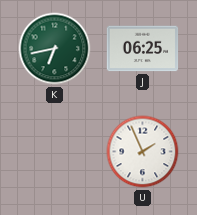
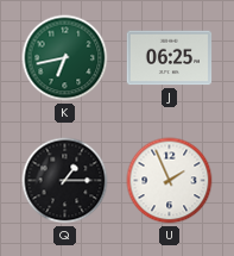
Q: none -> 1:15 (65, 181)
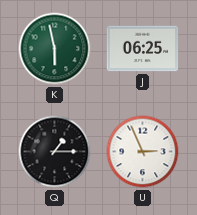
K: 6:43 -> 5:58 (55, 49)
U: 1:56 -> 2:56 (143, 152)
